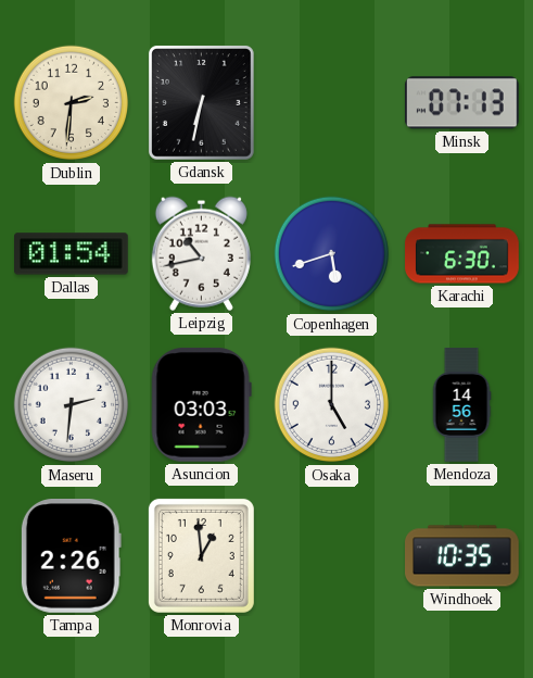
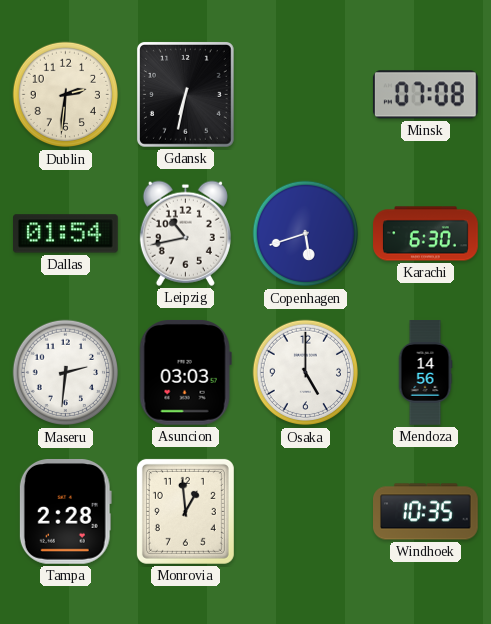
Minsk: 07:13 -> 07:08 (425, 95)
Tampa: 2:26 -> 2:28 (65, 512)
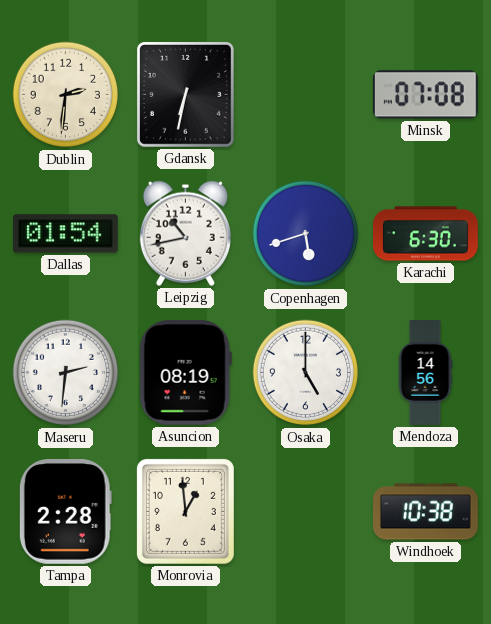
Asuncion: 03:03 -> 08:19 (185, 372)
Windhoek: 10:35 -> 10:38 (426, 512)
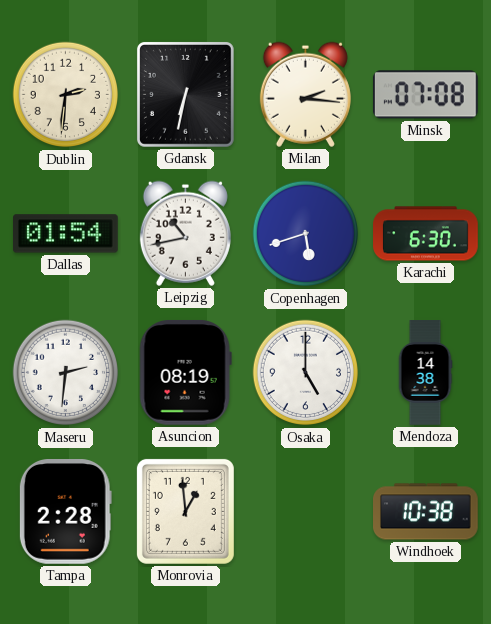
Milan: none -> 2:16 (305, 94)
Mendoza: 14:56 -> 14:38 (425, 373)
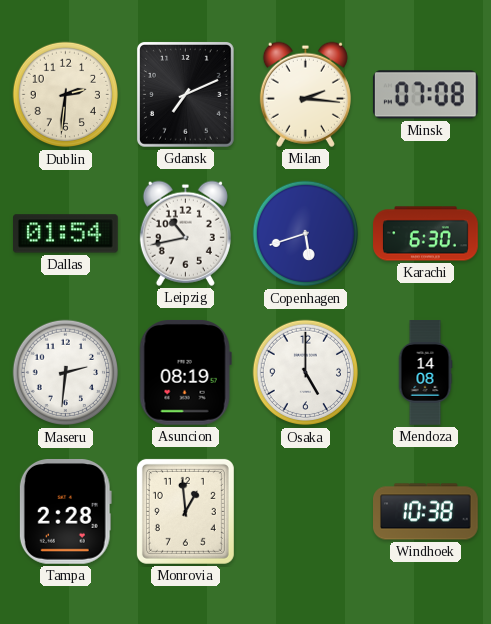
Gdansk: 6:32 -> 7:11 (185, 94)
Mendoza: 14:38 -> 14:08 (425, 373)
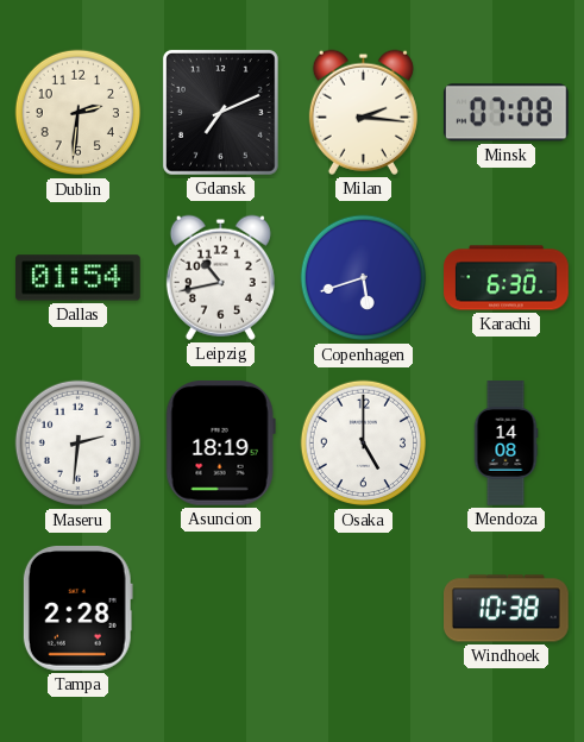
Asuncion: 08:19 -> 18:19 (220, 442)
Monrovia: 12:59 -> none (185, 511)
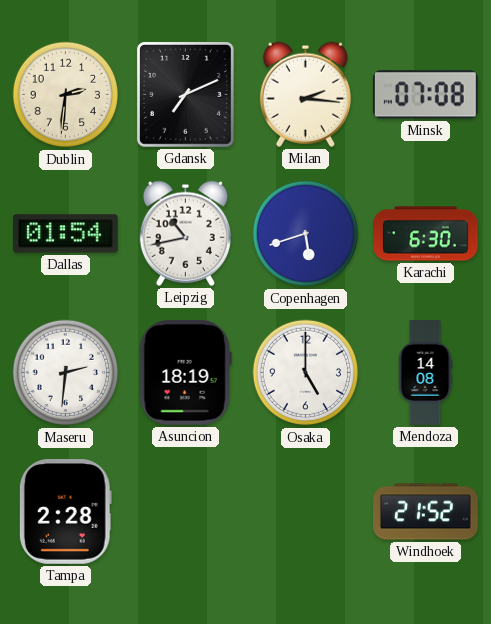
Windhoek: 10:38 -> 21:52 (426, 512)
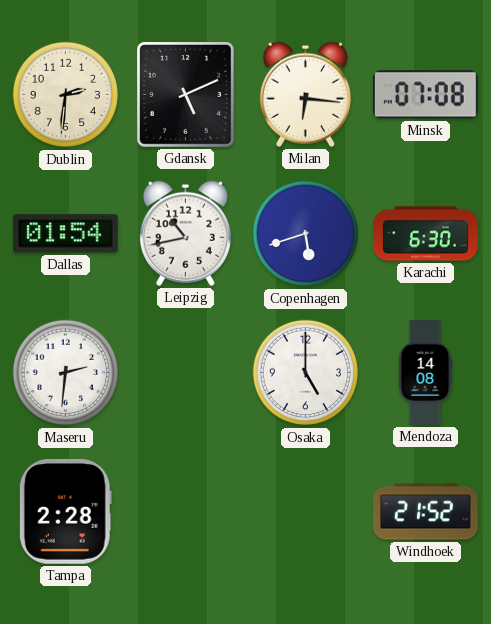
Gdansk: 7:11 -> 5:11 (185, 94)
Milan: 2:16 -> 6:16 (305, 94)
Asuncion: 18:19 -> none (185, 372)
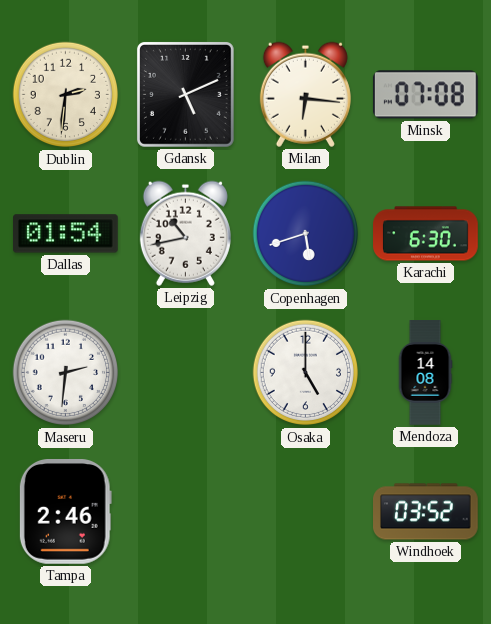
Tampa: 2:28 -> 2:46 (65, 512)
Windhoek: 21:52 -> 03:52 (426, 512)
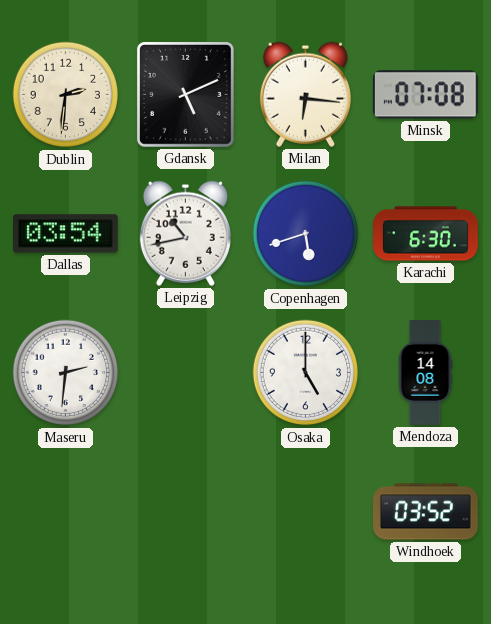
Dallas: 01:54 -> 03:54 (66, 234)
Tampa: 2:46 -> none (65, 512)
